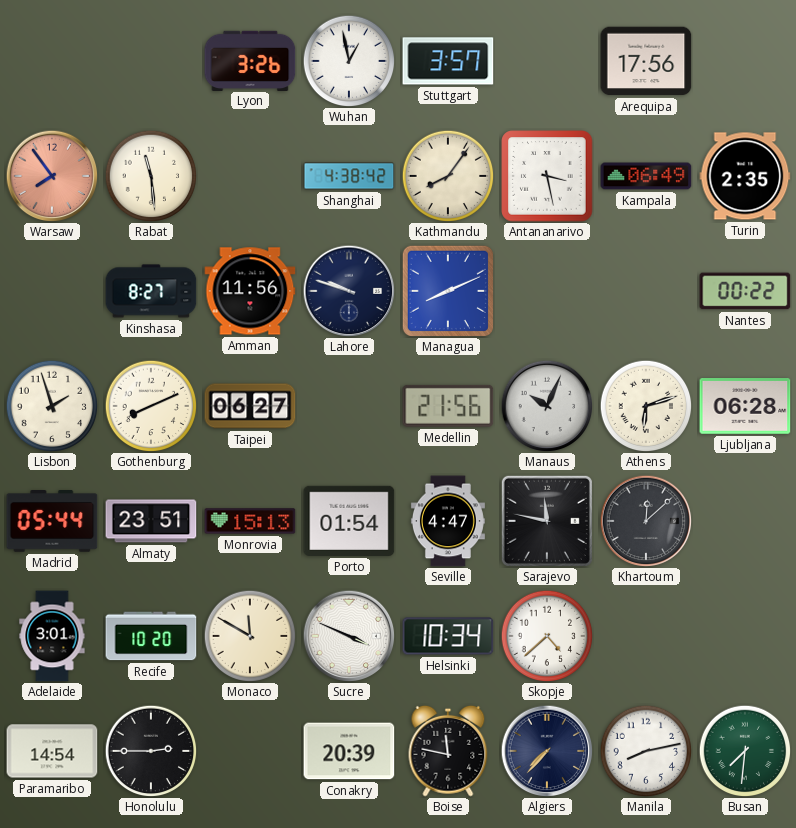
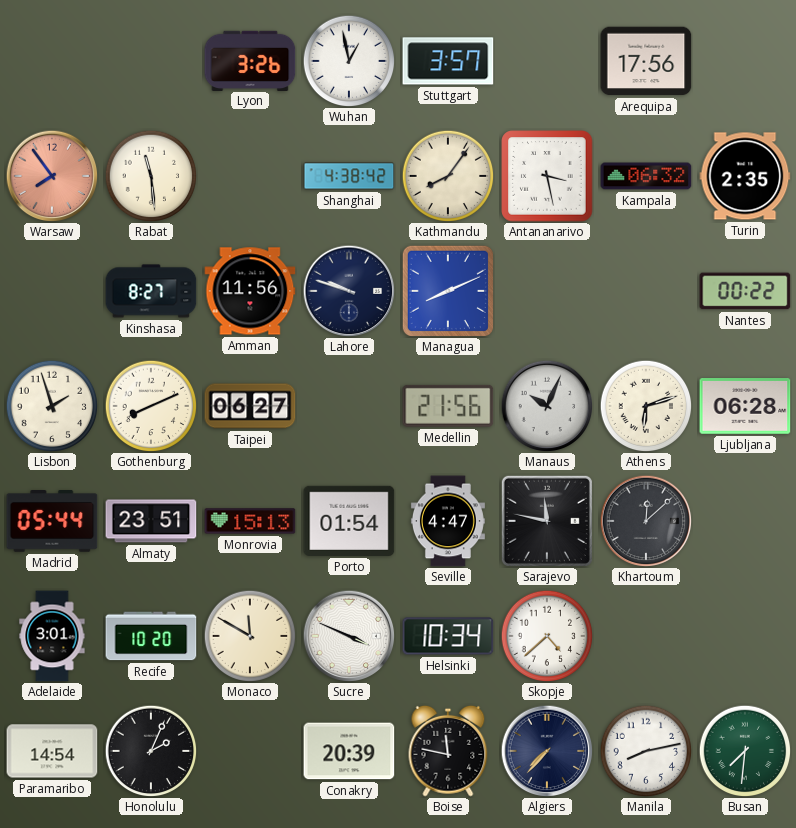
Kampala: 06:49 -> 06:32 (646, 176)
Honolulu: 2:45 -> 2:04 (151, 751)
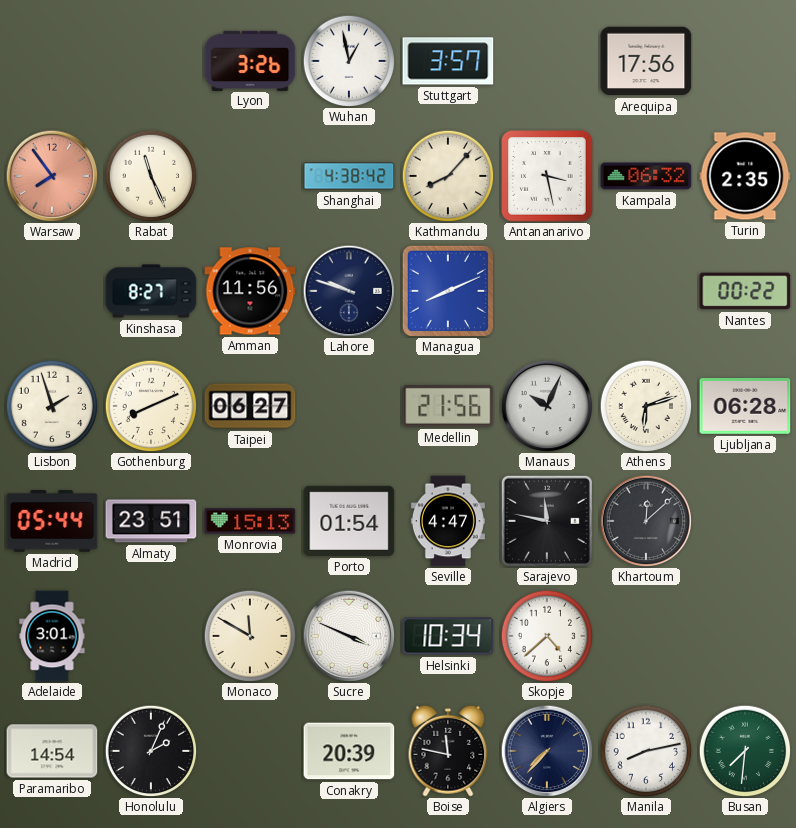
Rabat: 11:29 -> 11:26 (151, 176)
Kathmandu: 8:06 -> 8:07 (448, 176)
Recife: 10:20 -> none (151, 636)
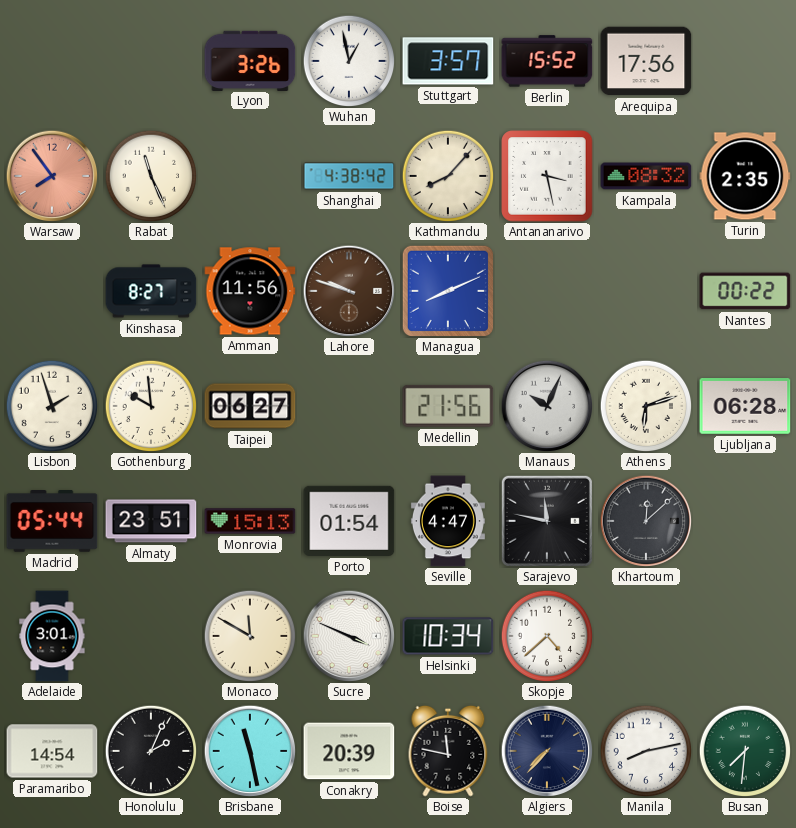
Berlin: none -> 15:52 (547, 61)
Kampala: 06:32 -> 08:32 (646, 176)
Lahore dial: navy -> brown (349, 291)
Gothenburg: 8:11 -> 9:59 (151, 406)
Brisbane: none -> 11:28 (250, 751)
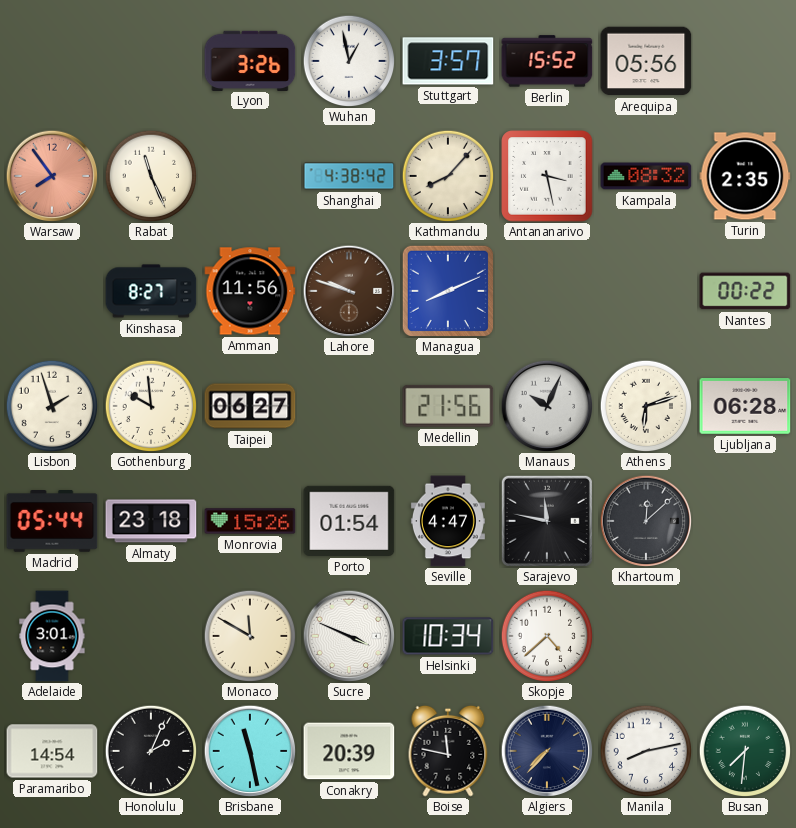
Arequipa: 17:56 -> 05:56 (646, 61)
Almaty: 23:51 -> 23:18 (151, 521)
Monrovia: 15:13 -> 15:26 (250, 521)
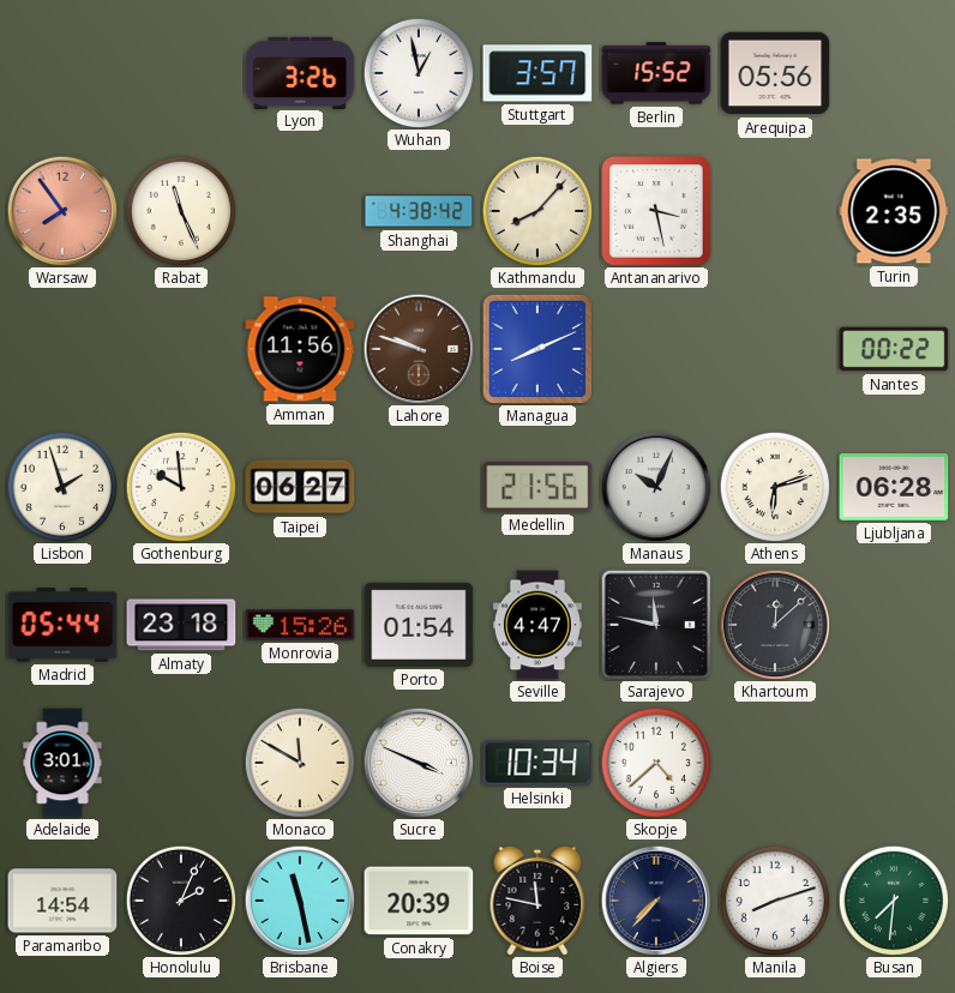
Kampala: 08:32 -> none (646, 176)
Kinshasa: 8:27 -> none (151, 291)
Manila: 8:13 -> 8:12 (775, 901)
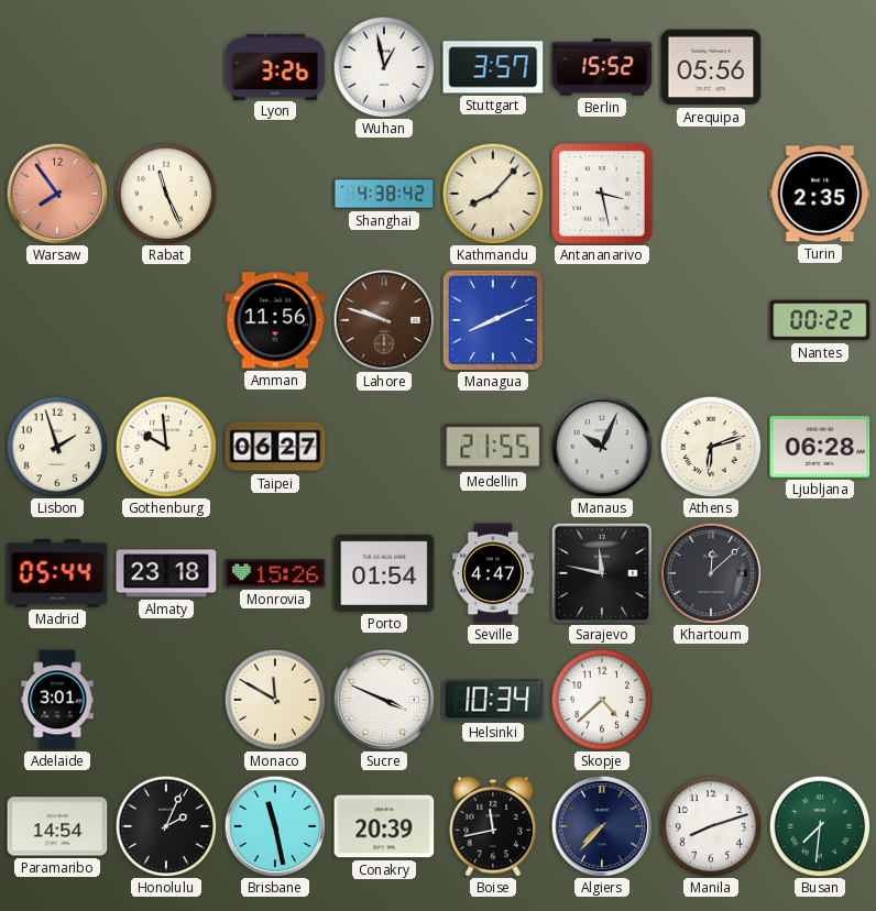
Medellin: 21:56 -> 21:55 (493, 447)
Boise: 11:47 -> 11:43 (493, 826)
